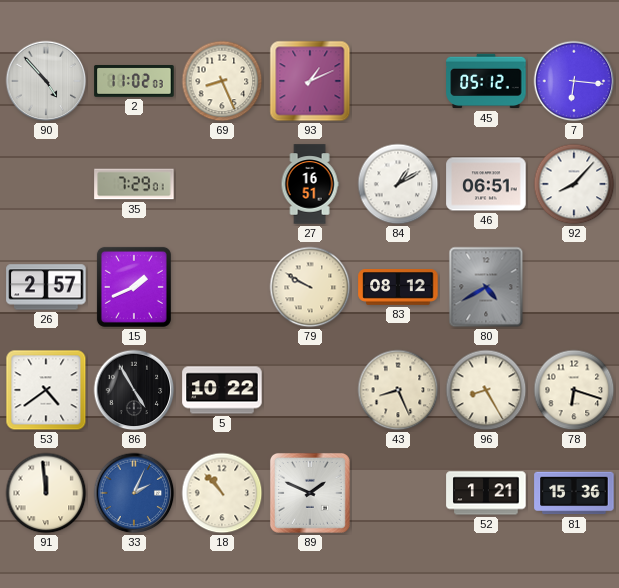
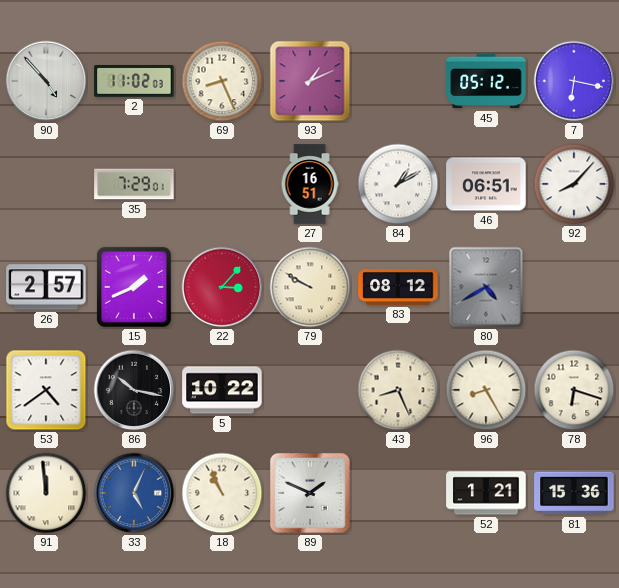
7: 6:16 -> 6:17 (574, 81)
22: none -> 3:07 (222, 287)
86: 4:55 -> 10:17 (134, 390)
33: 2:04 -> 5:04 (134, 493)
18: 10:53 -> 10:56 (222, 493)
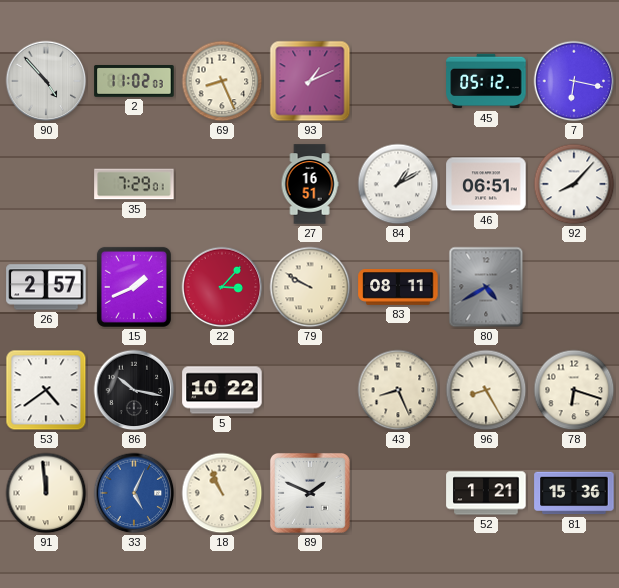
83: 08:12 -> 08:11 (398, 288)
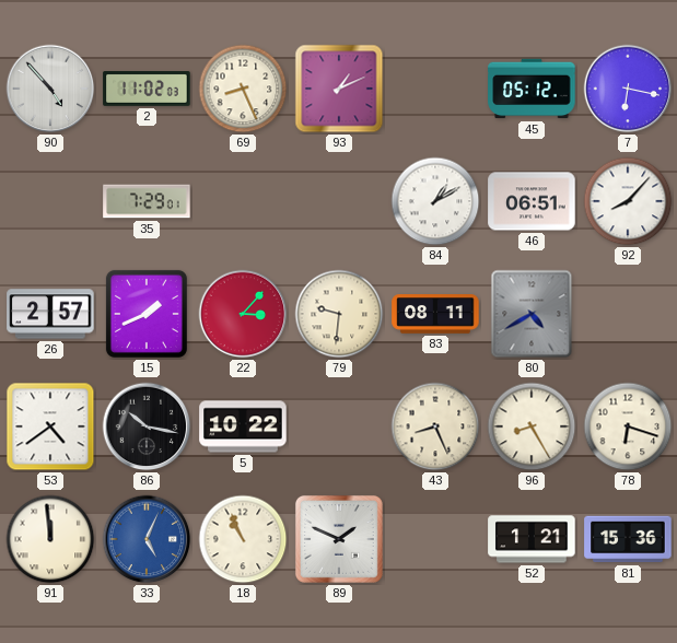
27: 16:51 -> none (310, 184)
79: 9:50 -> 9:31 (339, 314)
